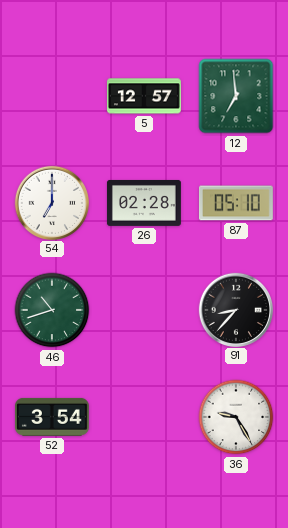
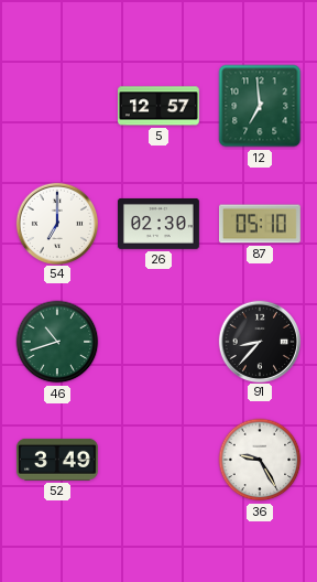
26: 02:28 -> 02:30 (158, 224)
52: 3:54 -> 3:49 (57, 460)
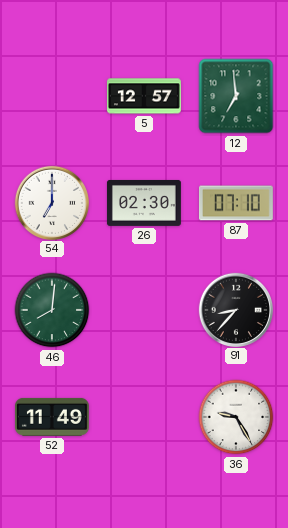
87: 05:10 -> 07:10 (236, 203)
46: 10:42 -> 8:01 (52, 310)
52: 3:49 -> 11:49 (52, 417)
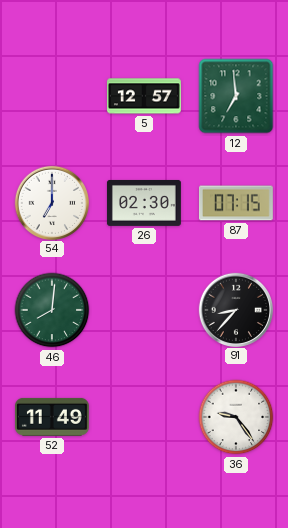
87: 07:10 -> 07:15 (236, 203)
36: 9:25 -> 9:24 (236, 417)
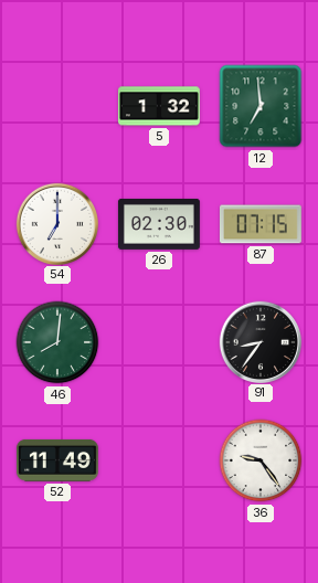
5: 12:57 -> 1:32 (159, 106)
91: 8:37 -> 8:36 (259, 341)
